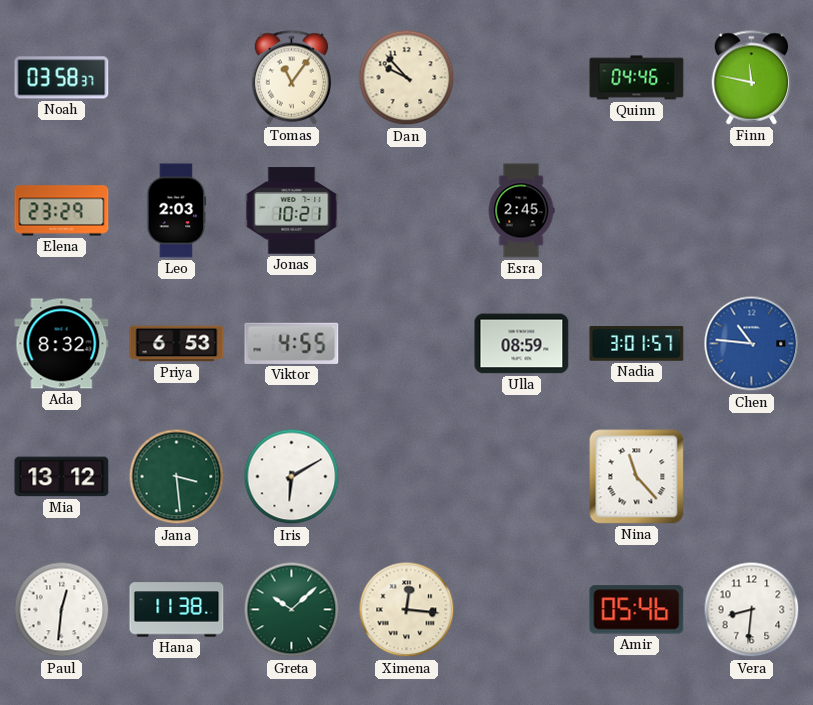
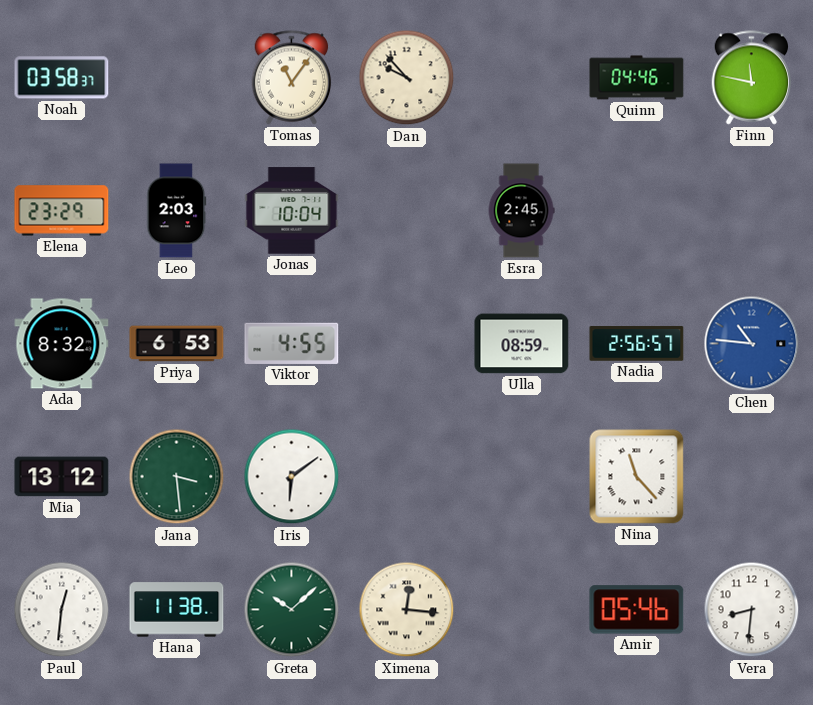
Jonas: 10:21 -> 10:04 (292, 211)
Nadia: 3:01 -> 2:56 (637, 344)
Iris: 6:10 -> 6:09 (292, 477)
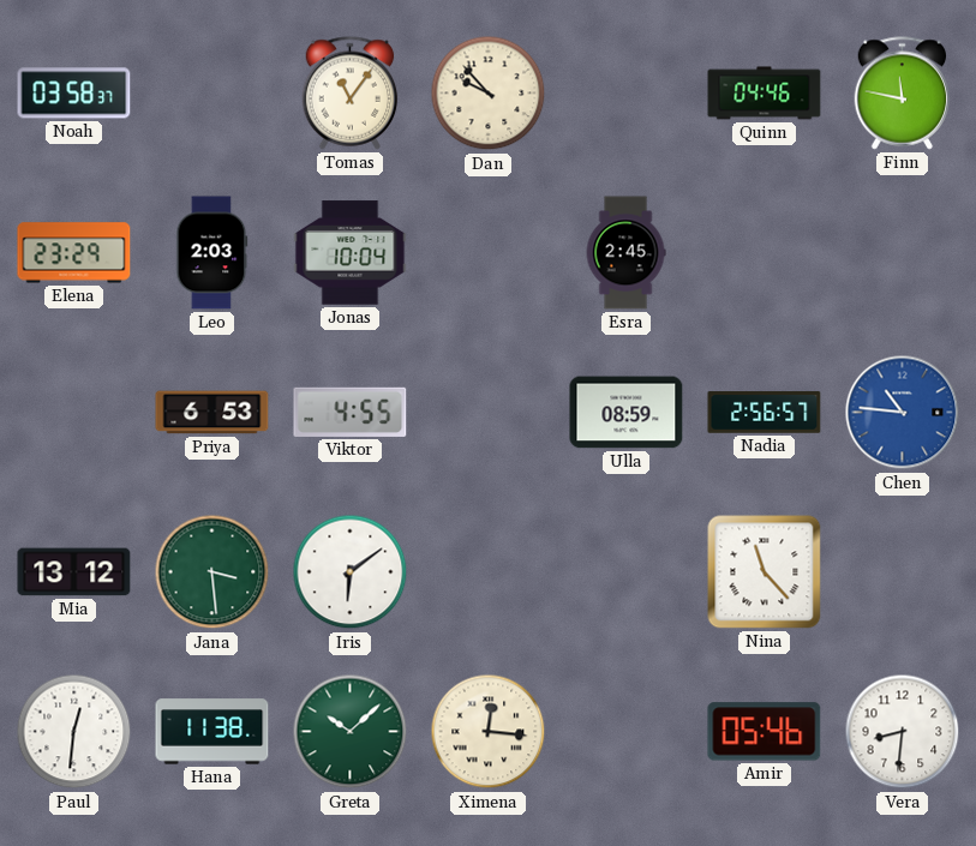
Ada: 8:32 -> none (62, 344)
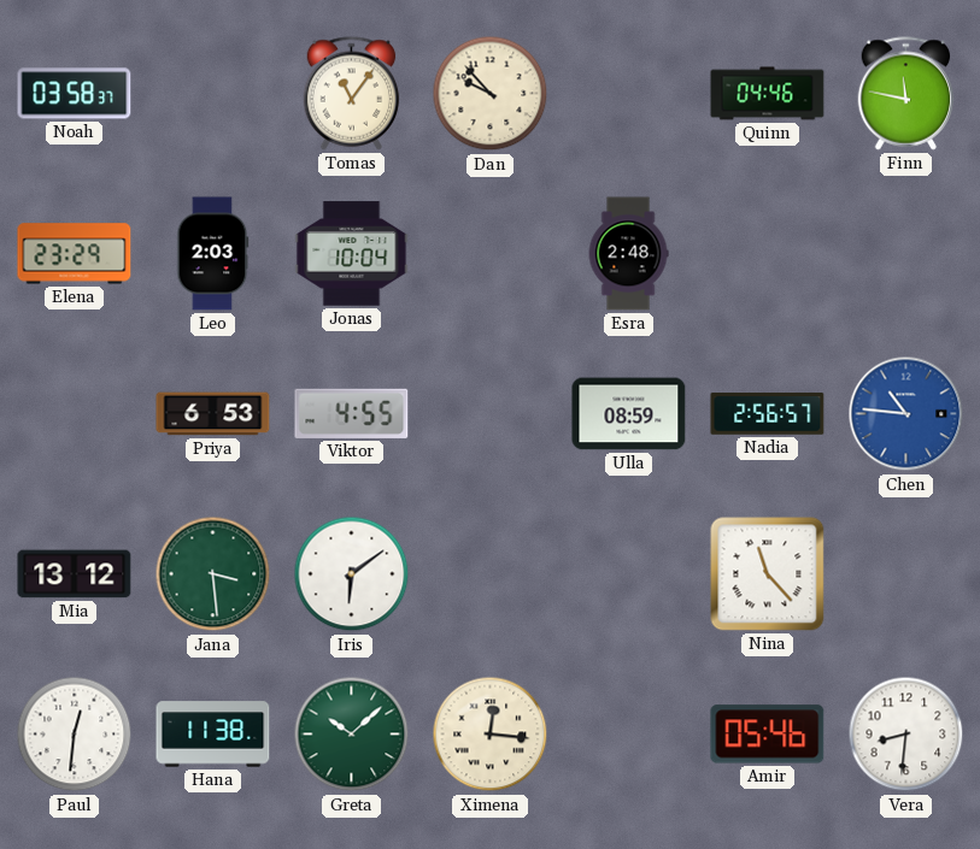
Esra: 2:45 -> 2:48 (628, 254)
